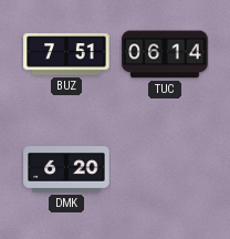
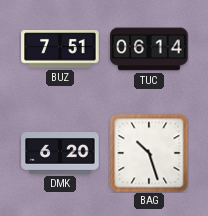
BAG: none -> 10:27 (149, 153)
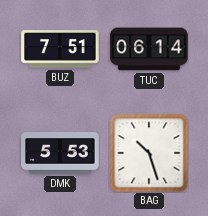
DMK: 6:20 -> 5:53 (60, 154)
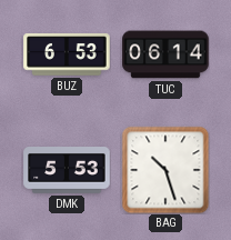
BUZ: 7:51 -> 6:53 (67, 54)
